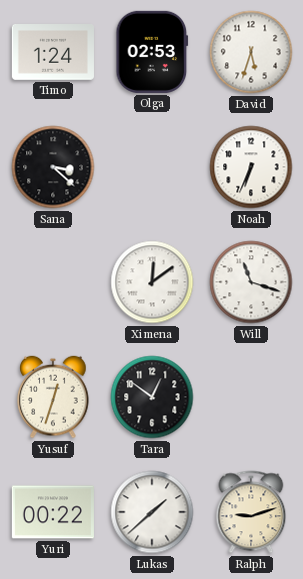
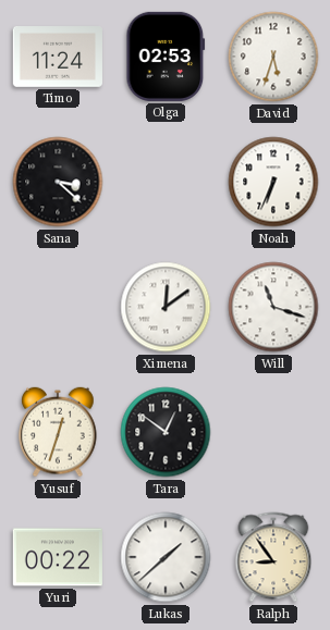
Timo: 1:24 -> 11:24 (58, 58)
Ralph: 9:12 -> 8:54 (273, 557)
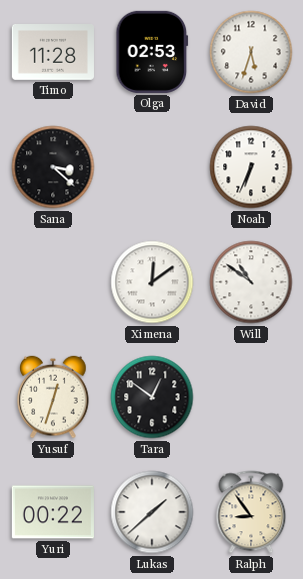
Timo: 11:24 -> 11:28 (53, 53)
Will: 11:18 -> 10:51 (251, 282)
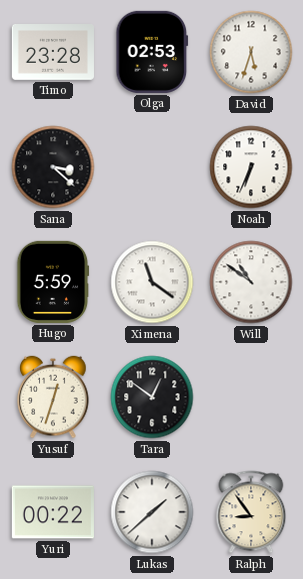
Timo: 11:28 -> 23:28 (53, 53)
Hugo: none -> 5:59 (53, 282)
Ximena: 12:09 -> 11:21 (152, 282)
